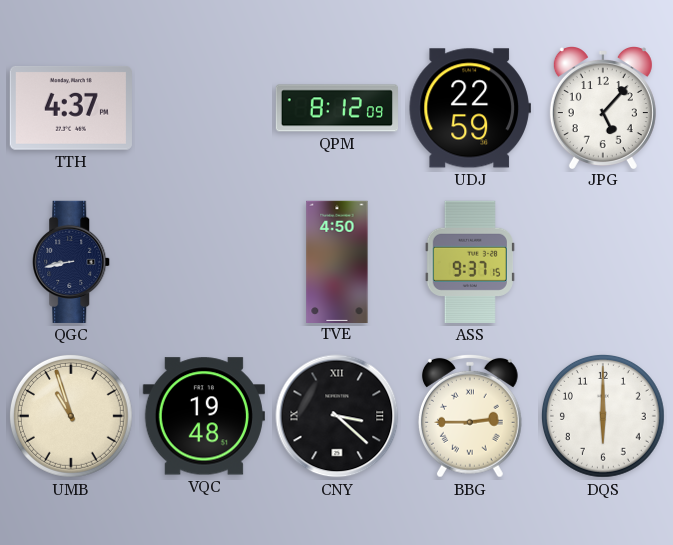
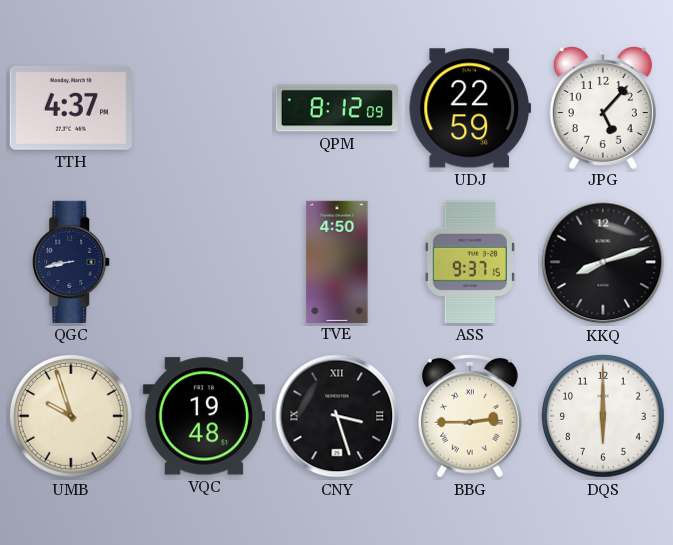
KKQ: none -> 8:12 (603, 262)
UMB: 10:57 -> 9:57 (71, 416)
CNY: 3:22 -> 3:27 (337, 416)
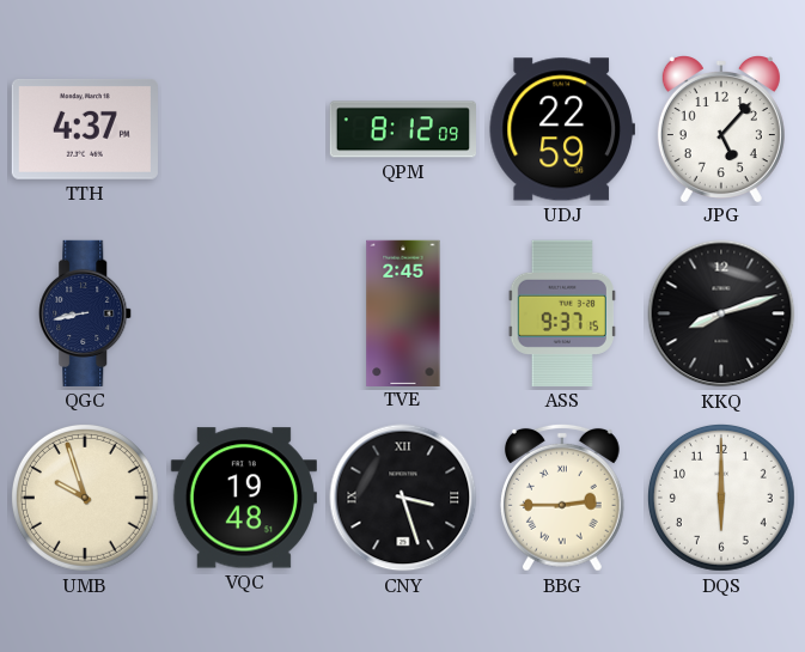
TVE: 4:50 -> 2:45 (403, 312)
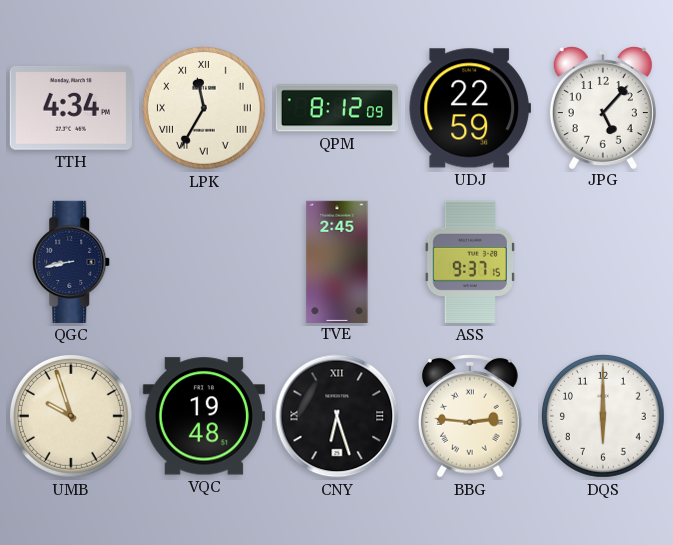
TTH: 4:37 -> 4:34 (71, 108)
LPK: none -> 11:35 (204, 108)
KKQ: 8:12 -> none (721, 313)
CNY: 3:27 -> 6:27 (337, 416)
BBG: 2:45 -> 2:46 (470, 416)
